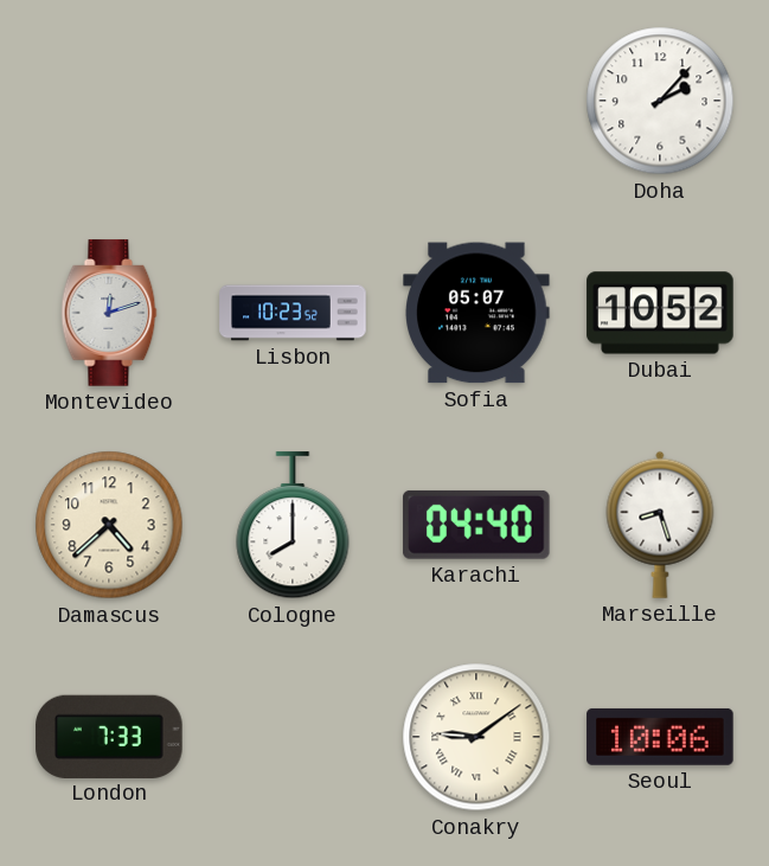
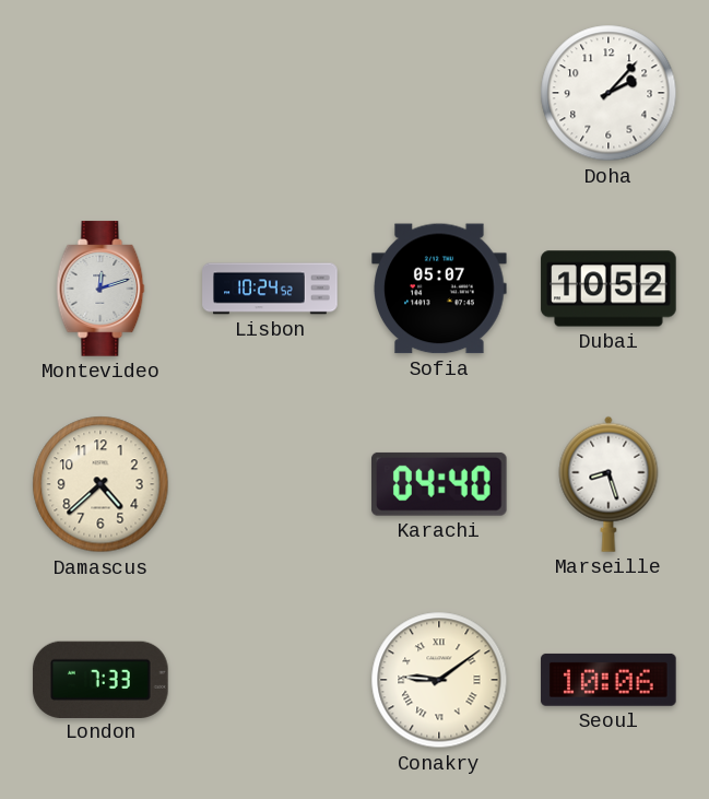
Lisbon: 10:23 -> 10:24 (270, 289)
Cologne: 8:00 -> none (293, 526)
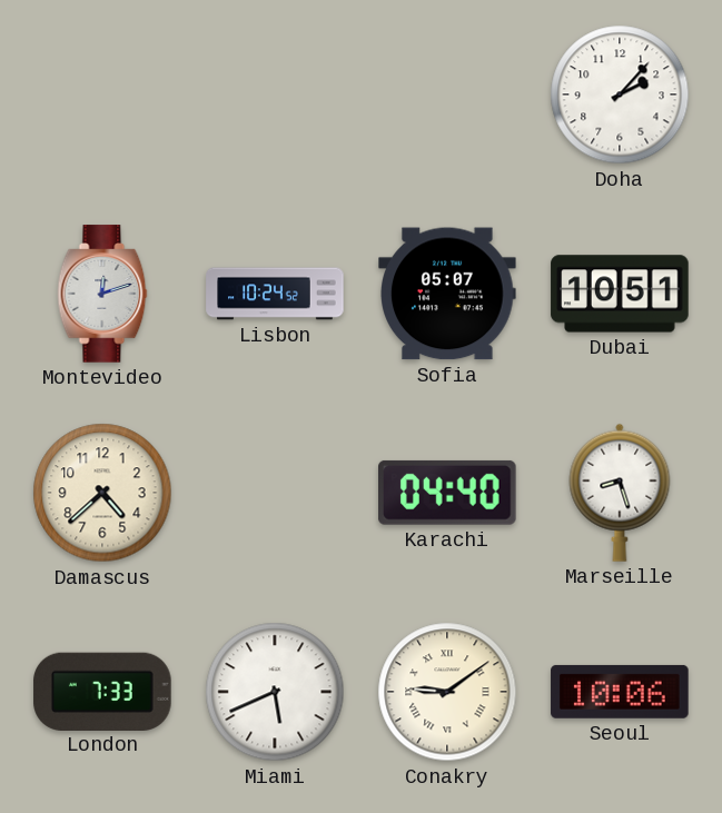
Dubai: 10:52 -> 10:51 (620, 294)
Miami: none -> 5:41 (275, 692)
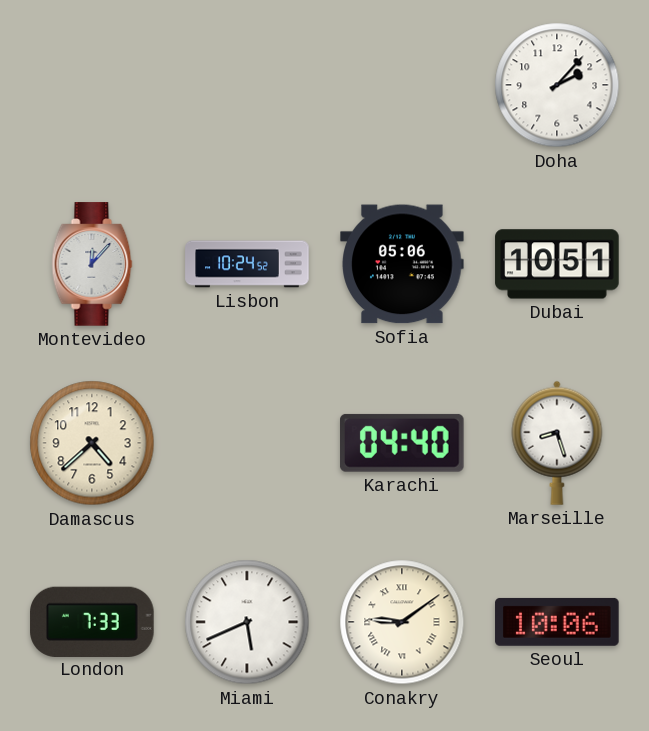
Montevideo: 12:12 -> 12:07 (92, 264)
Sofia: 05:07 -> 05:06 (402, 264)
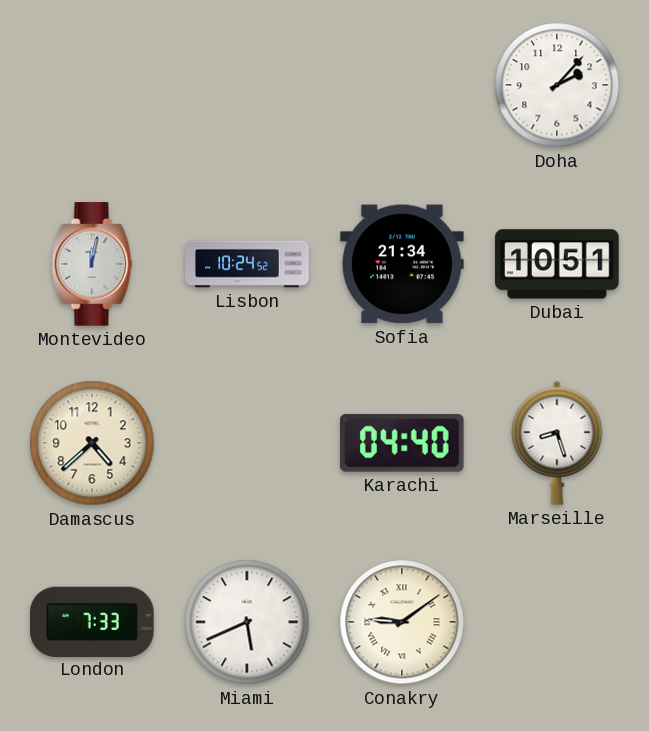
Montevideo: 12:07 -> 12:02 (92, 264)
Sofia: 05:06 -> 21:34 (402, 264)
Seoul: 10:06 -> none (557, 622)
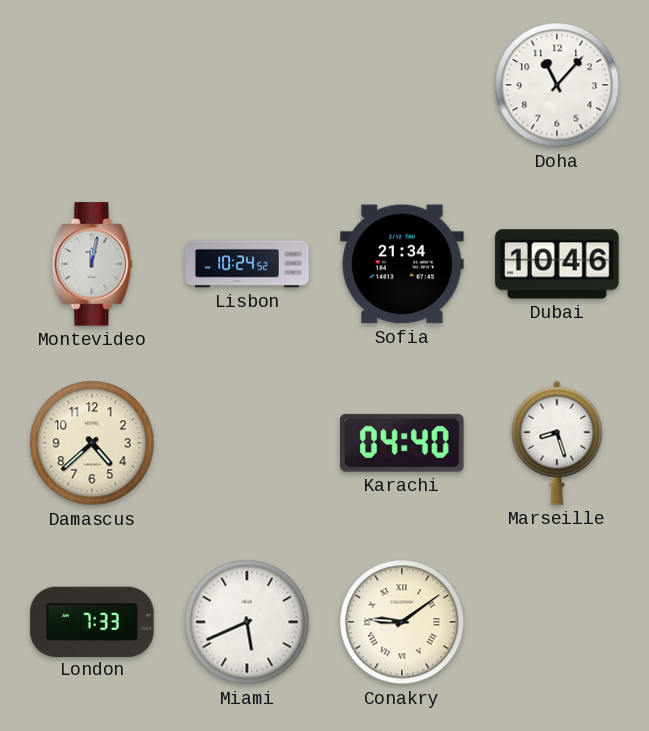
Doha: 2:07 -> 11:07 (557, 85)
Dubai: 10:51 -> 10:46 (557, 264)
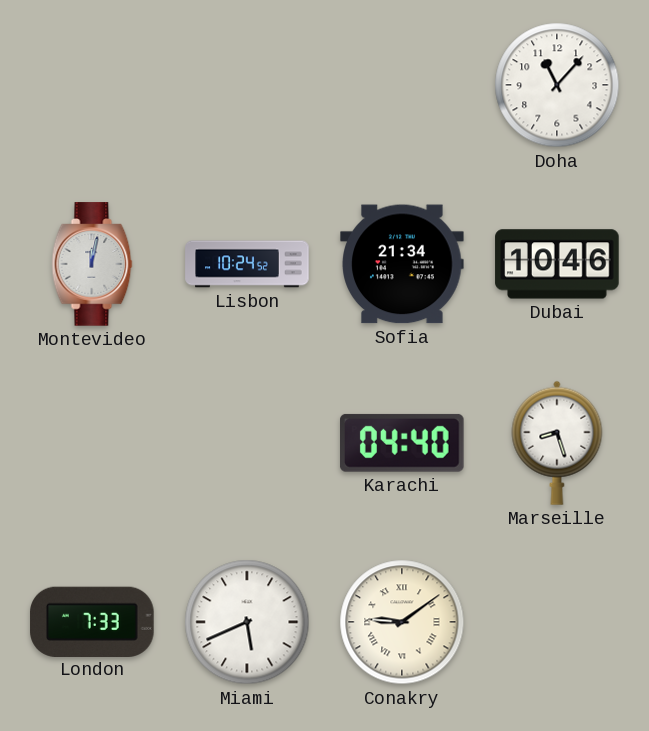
Damascus: 4:38 -> none (92, 443)
